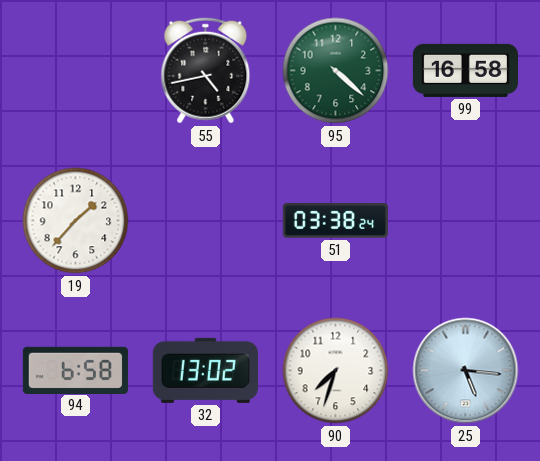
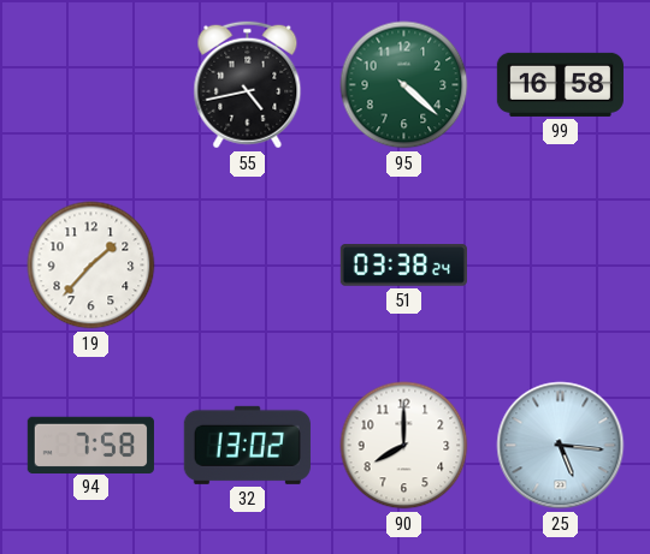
94: 6:58 -> 7:58 (90, 445)
90: 7:33 -> 8:00 (404, 446)
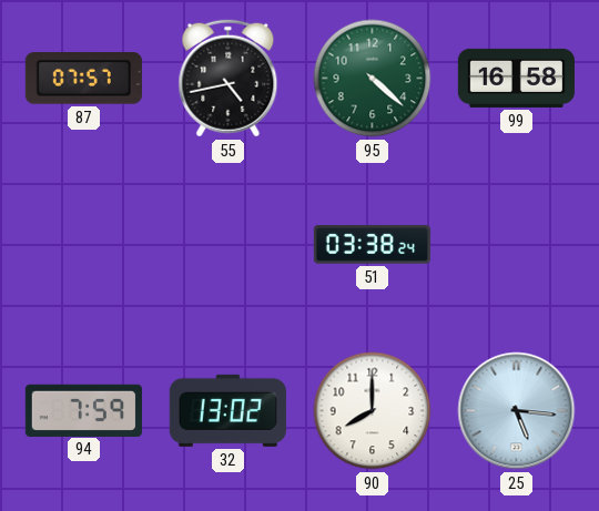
87: none -> 07:57 (83, 79)
19: 1:37 -> none (91, 266)
94: 7:58 -> 7:59 (83, 410)
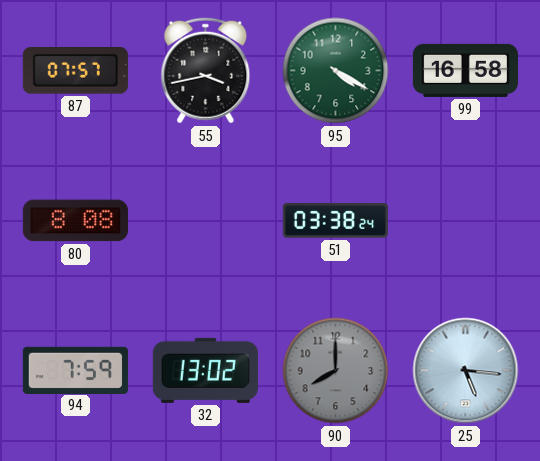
55: 4:43 -> 3:43 (206, 71)
95: 4:22 -> 4:20 (336, 71)
80: none -> 8:08 (75, 221)
90 dial: white -> grey (336, 371)
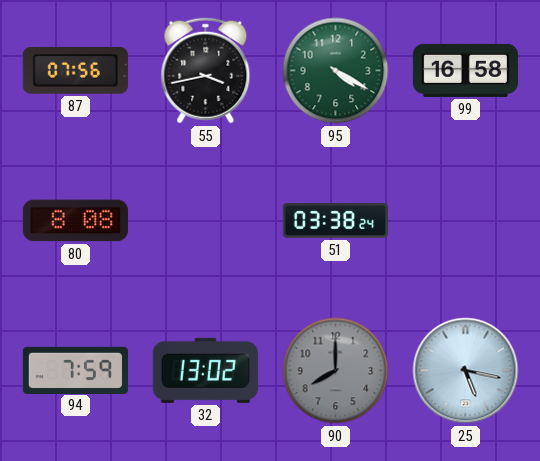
87: 07:57 -> 07:56 (75, 71)
25: 5:16 -> 5:17 (466, 371)
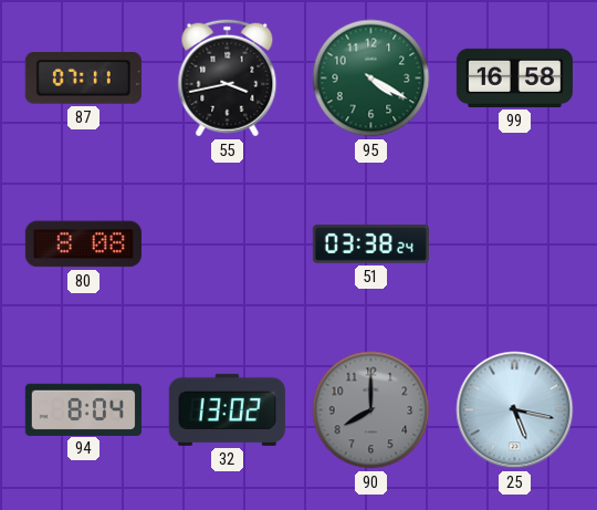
87: 07:56 -> 07:11 (83, 79)
94: 7:59 -> 8:04 (83, 409)
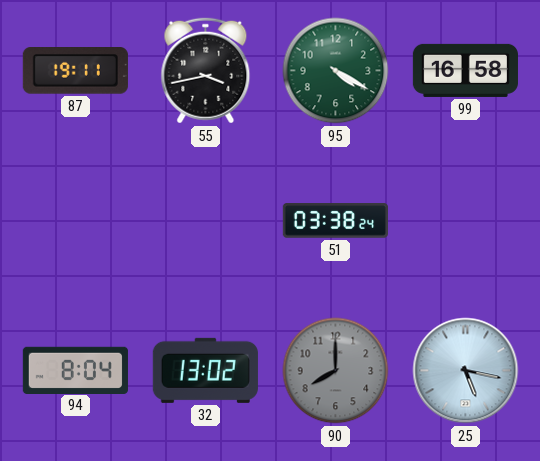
87: 07:11 -> 19:11 (75, 71)
80: 8:08 -> none (83, 244)
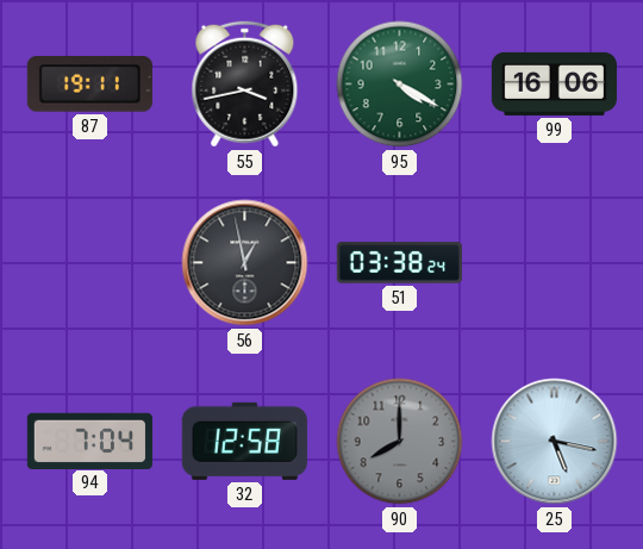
99: 16:58 -> 16:06 (554, 83)
56: none -> 12:58 (245, 263)
94: 8:04 -> 7:04 (89, 441)
32: 13:02 -> 12:58 (244, 441)
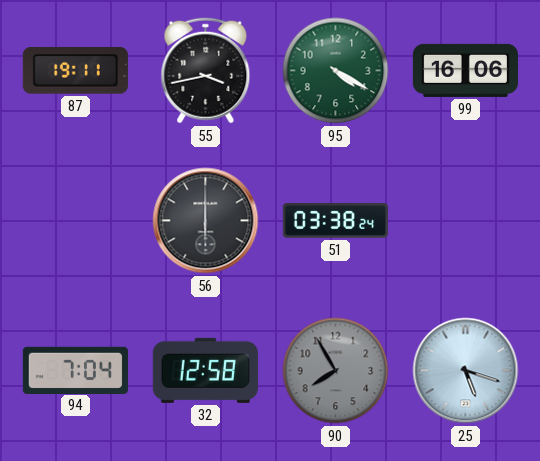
56: 12:58 -> 6:00 (206, 221)
90: 8:00 -> 7:55 (336, 371)
25: 5:17 -> 5:18 (466, 371)
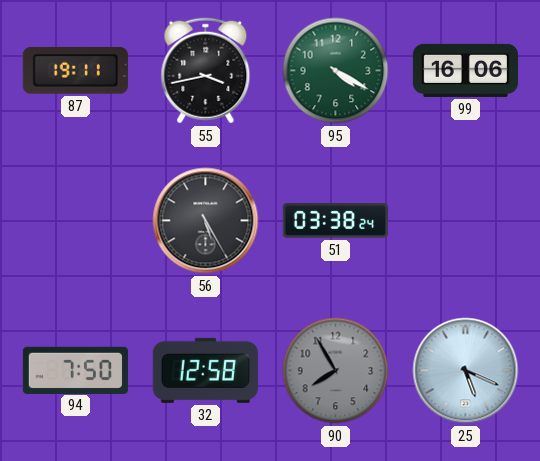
56: 6:00 -> 5:25 (206, 221)
94: 7:04 -> 7:50 (75, 370)
25: 5:18 -> 5:19 (466, 371)
